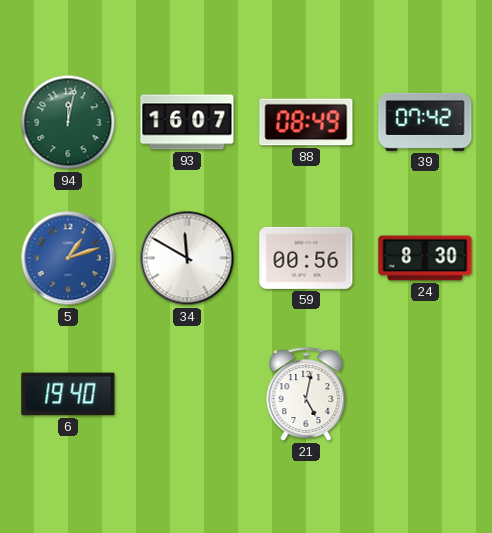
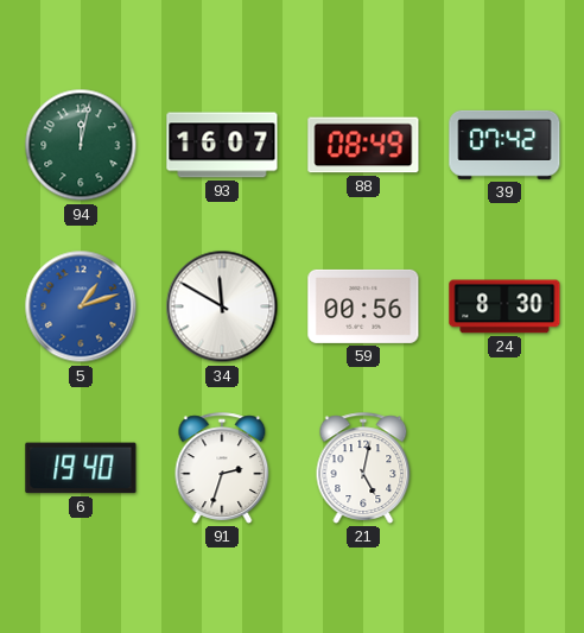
91: none -> 2:33 (222, 468)
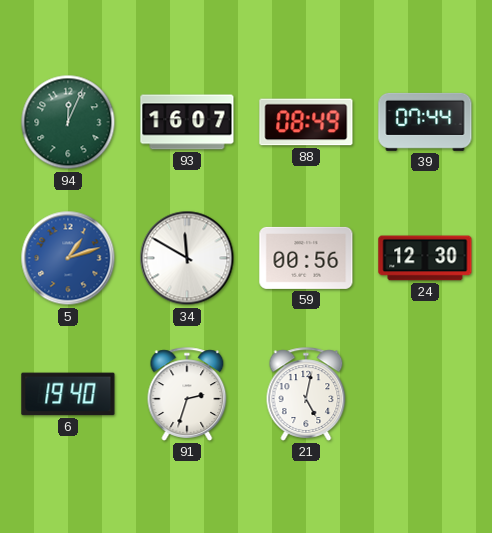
94: 12:02 -> 12:04 (68, 122)
39: 07:42 -> 07:44 (425, 122)
24: 8:30 -> 12:30 (425, 258)
